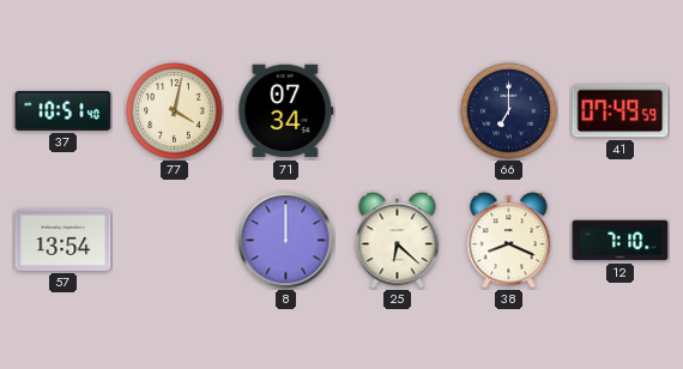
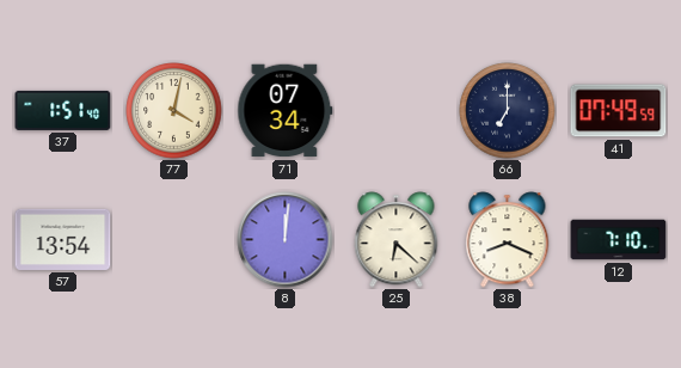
37: 10:51 -> 1:51 (63, 110)
8: 12:00 -> 12:01 (286, 240)
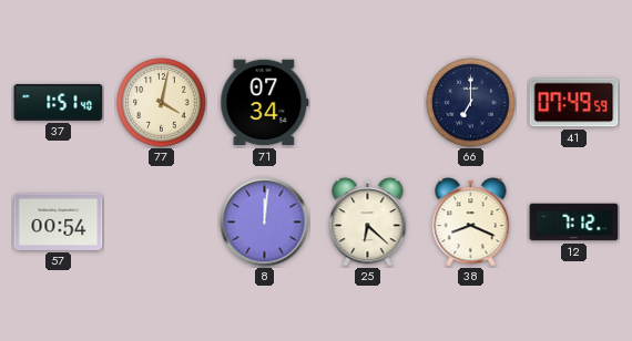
57: 13:54 -> 00:54 (59, 221)
12: 7:10 -> 7:12 (574, 223)
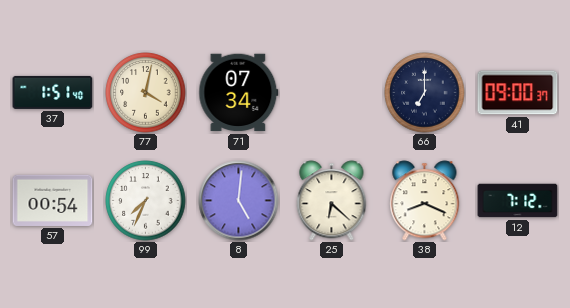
41: 07:49 -> 09:00 (518, 93)
99: none -> 7:34 (146, 201)
8: 12:01 -> 5:01 (239, 201)
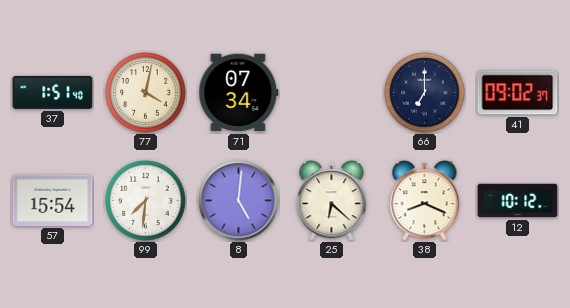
41: 09:00 -> 09:02 (518, 93)
57: 00:54 -> 15:54 (53, 200)
99: 7:34 -> 7:31 (146, 201)
12: 7:12 -> 10:12 (518, 201)
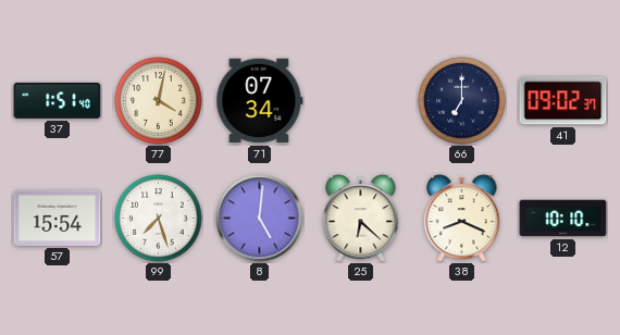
99: 7:31 -> 7:27 (159, 219)
12: 10:12 -> 10:10 (563, 219)
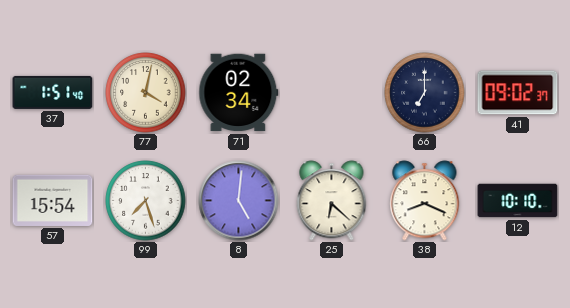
71: 07:34 -> 02:34 (239, 93)
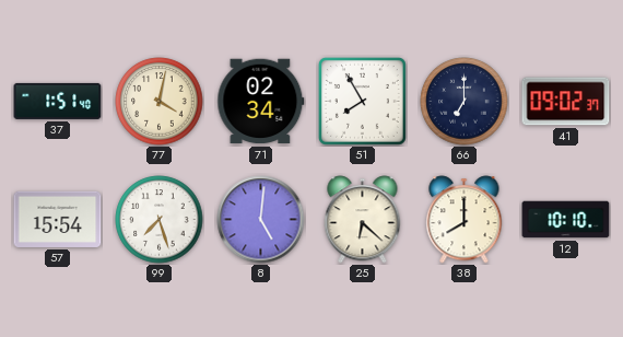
51: none -> 7:55 (362, 101)
38: 8:19 -> 8:00 (465, 220)
